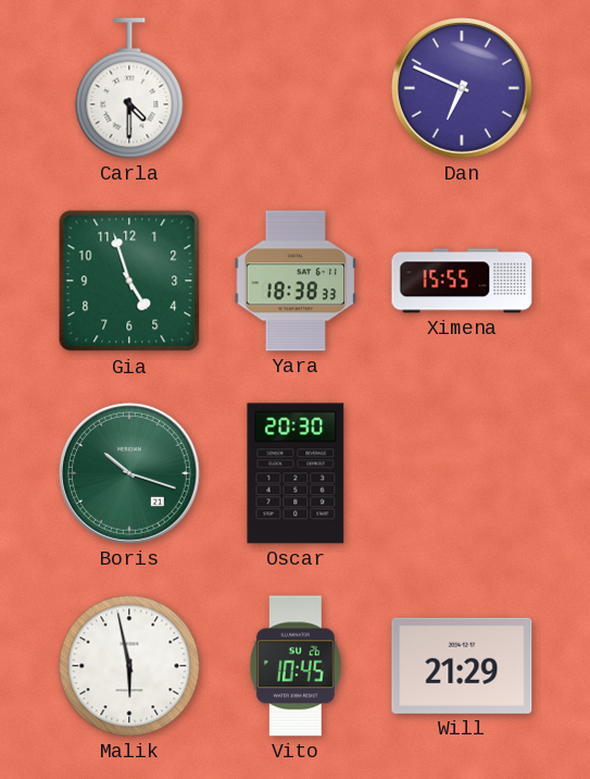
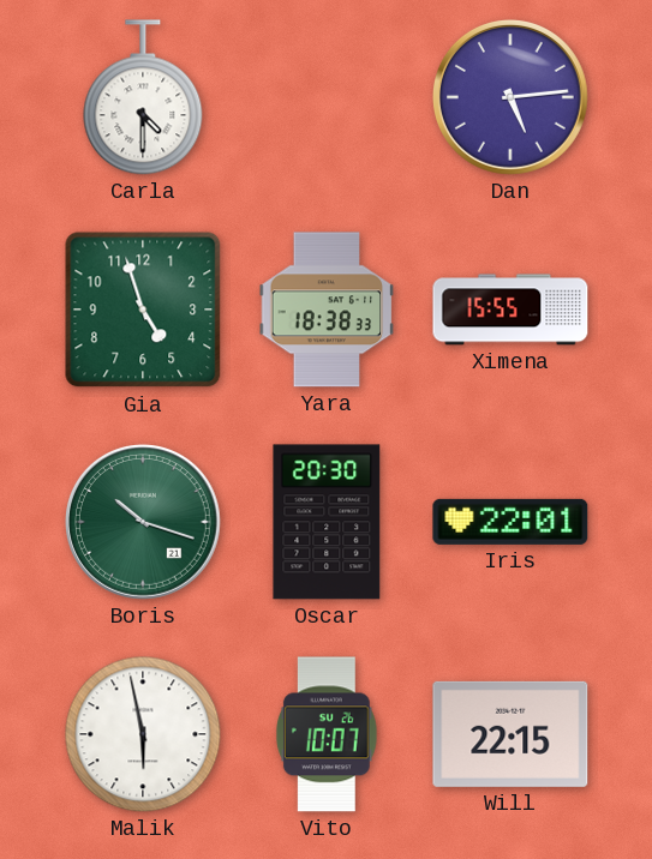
Dan: 6:49 -> 5:14 (510, 97)
Iris: none -> 22:01 (510, 522)
Vito: 10:45 -> 10:07 (327, 734)
Will: 21:29 -> 22:15 (510, 734)
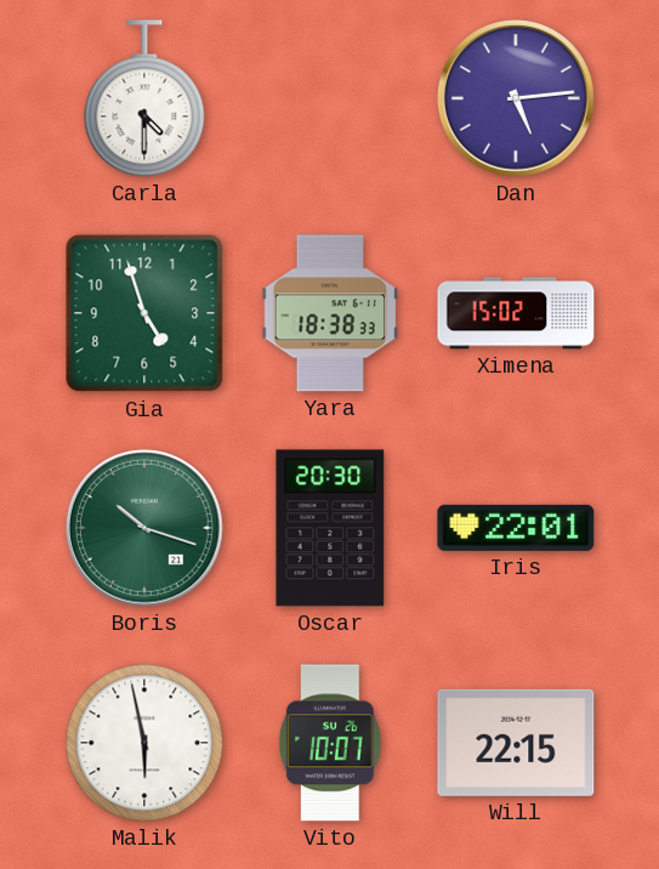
Ximena: 15:55 -> 15:02 (516, 313)
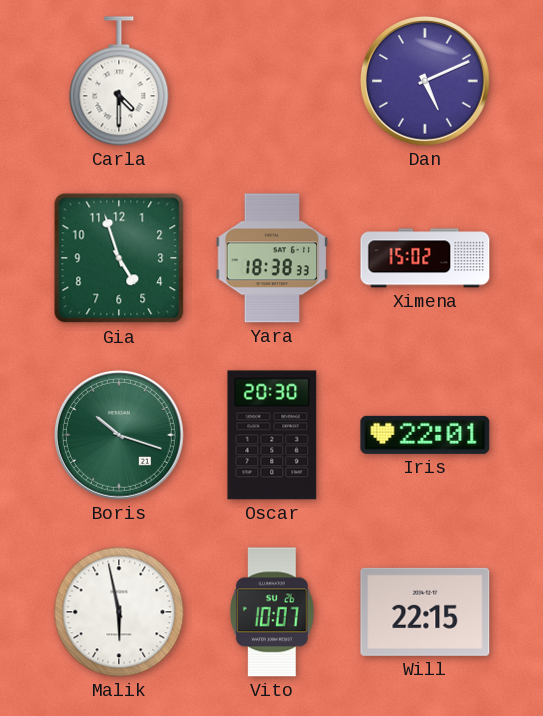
Dan: 5:14 -> 5:11 (425, 81)
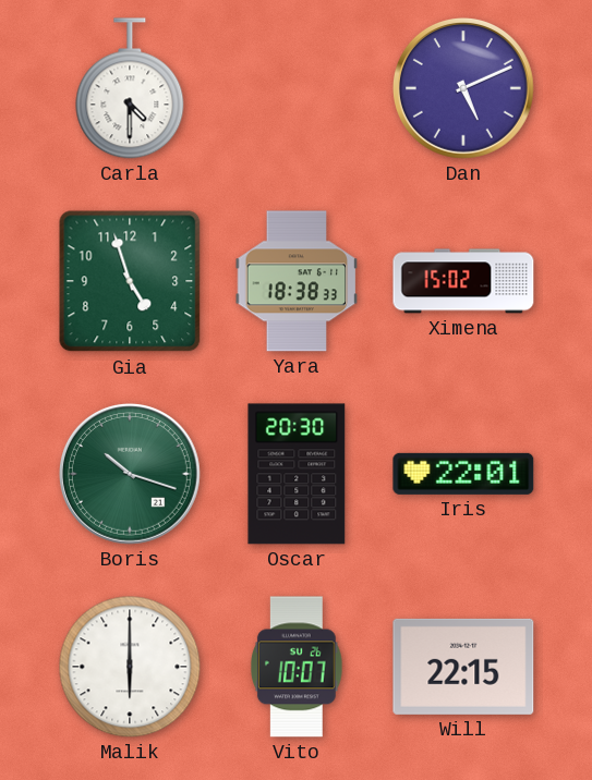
Malik: 5:58 -> 6:00 (130, 667)
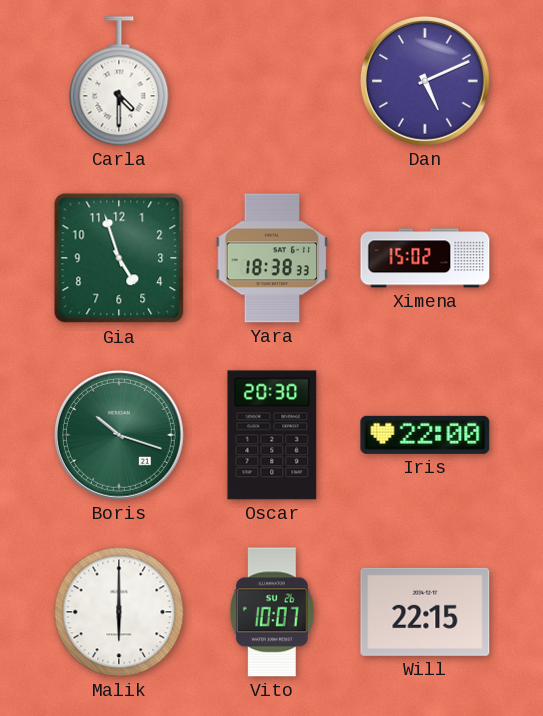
Iris: 22:01 -> 22:00 (425, 435)
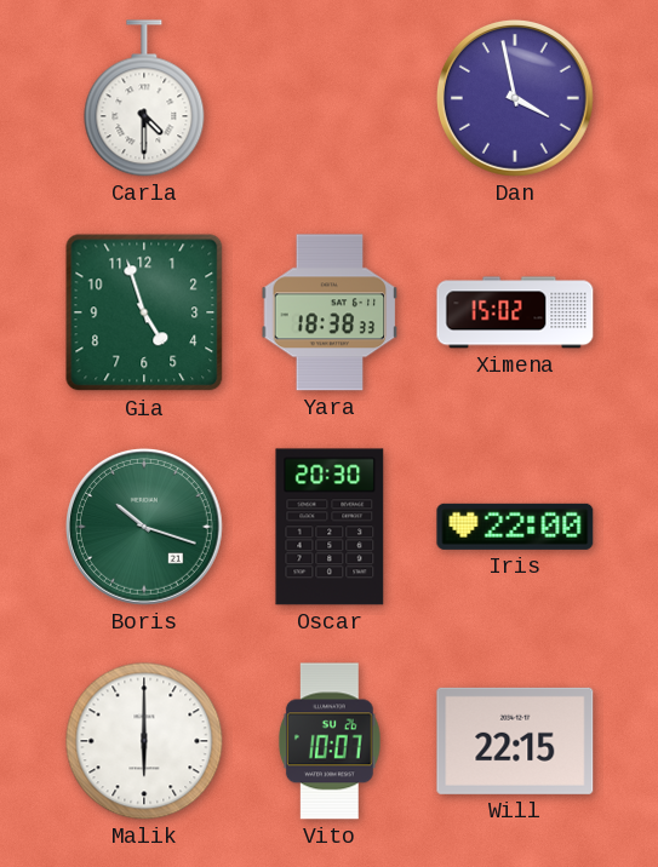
Dan: 5:11 -> 3:58 (515, 98)
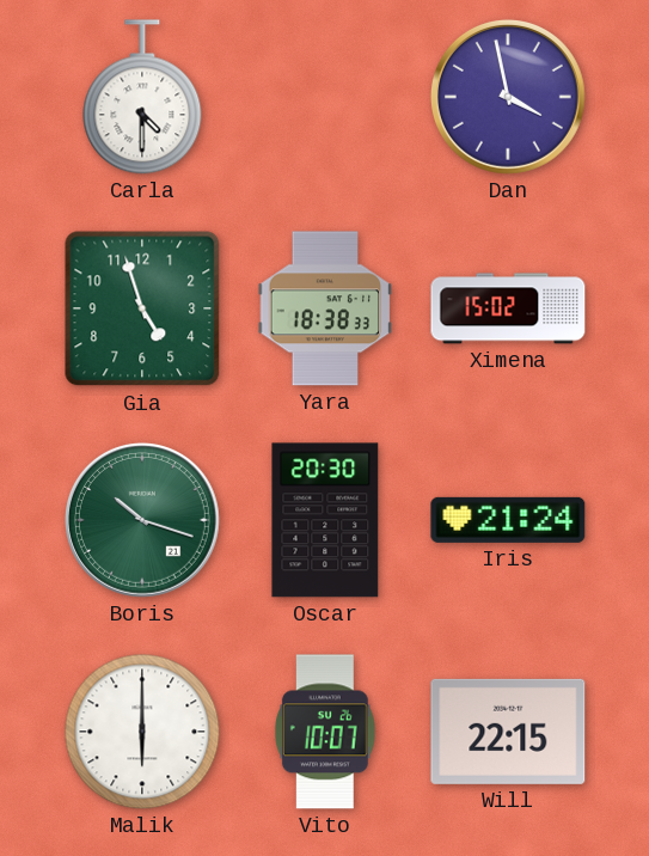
Iris: 22:00 -> 21:24 (508, 520)
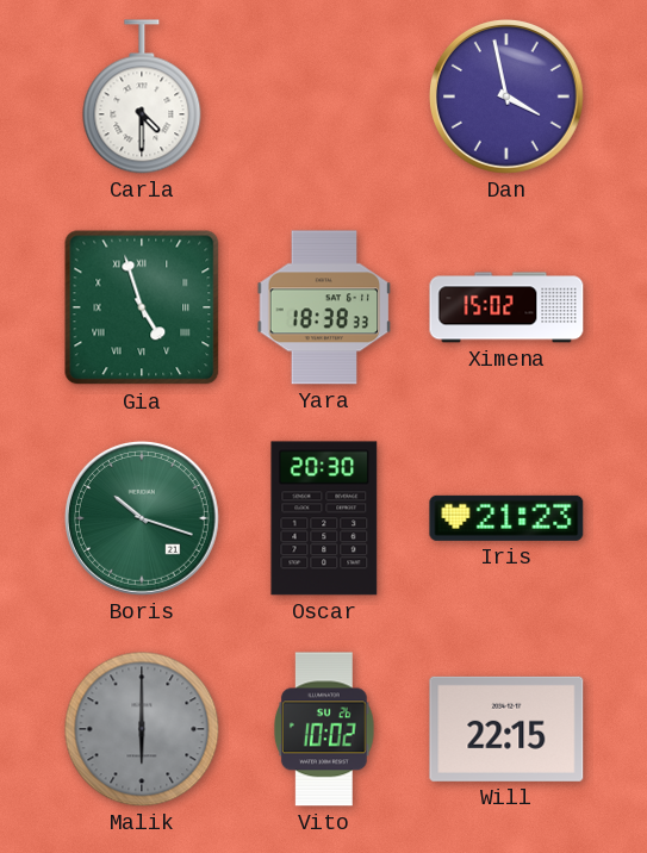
Gia numerals: Arabic -> Roman (142, 307)
Iris: 21:24 -> 21:23 (506, 518)
Malik dial: white -> grey (142, 729)
Vito: 10:07 -> 10:02 (324, 729)
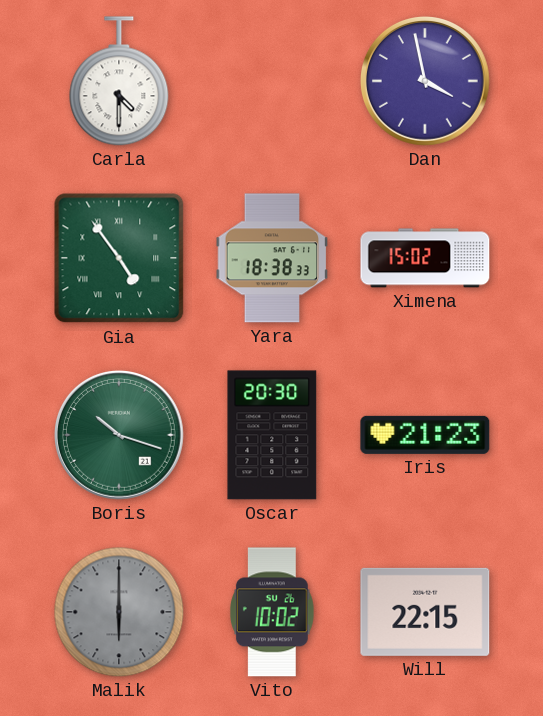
Gia: 4:57 -> 4:54 (119, 258)
